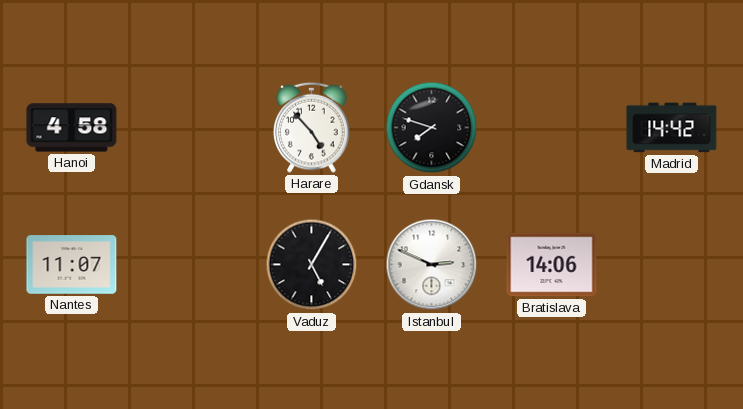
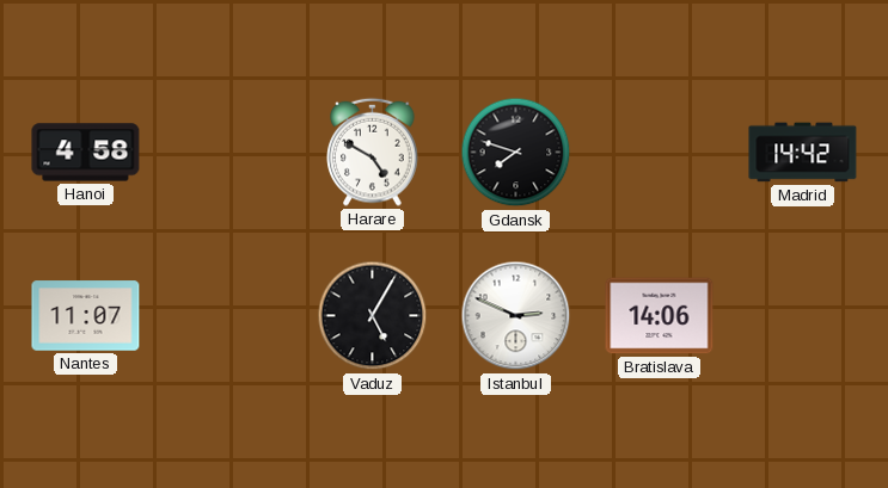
Harare: 4:53 -> 4:50 (373, 152)
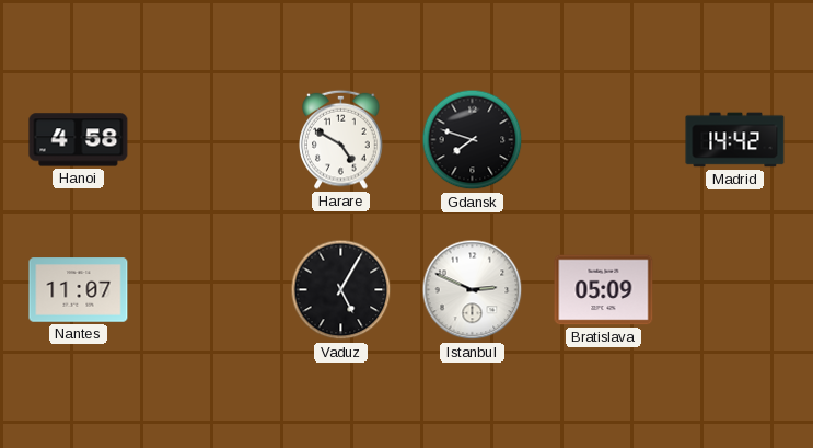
Bratislava: 14:06 -> 05:09 (604, 290)
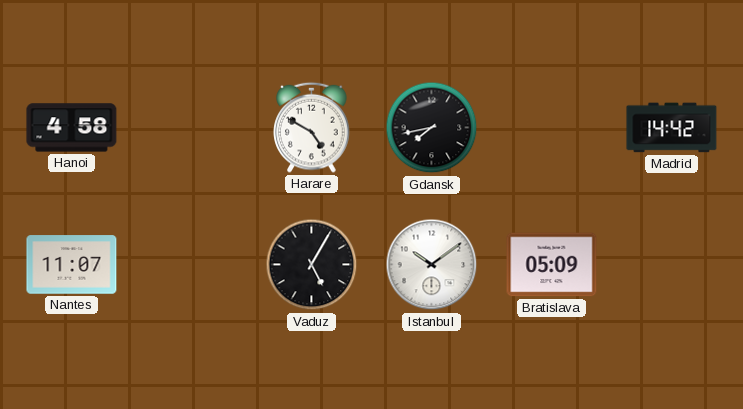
Gdansk: 7:48 -> 7:43 (432, 128)
Istanbul: 2:49 -> 10:09 (432, 265)
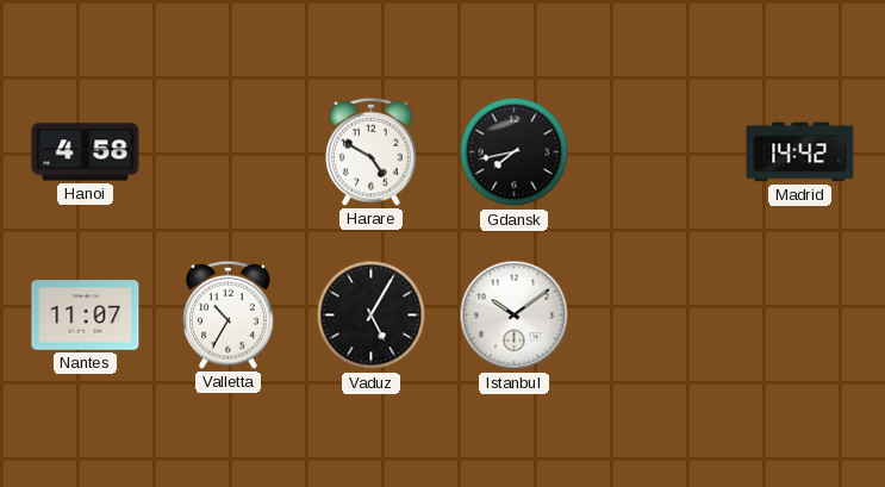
Valletta: none -> 10:35 (229, 314)
Bratislava: 05:09 -> none (552, 265)
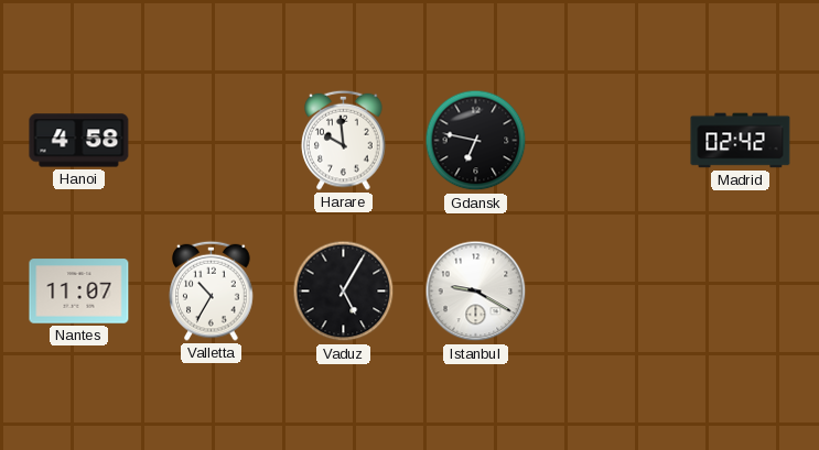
Harare: 4:50 -> 9:59 (344, 140)
Gdansk: 7:43 -> 6:47 (476, 141)
Madrid: 14:42 -> 02:42 (741, 141)
Istanbul: 10:09 -> 9:20 (476, 292)
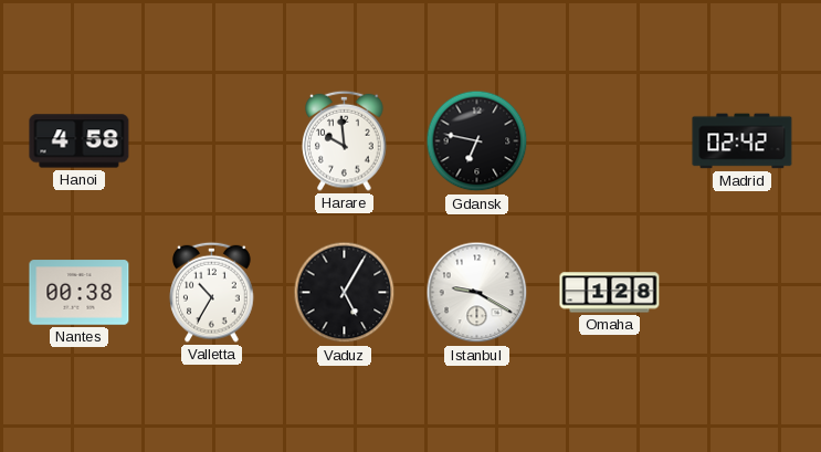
Nantes: 11:07 -> 00:38 (80, 293)
Omaha: none -> 1:28 (610, 293)
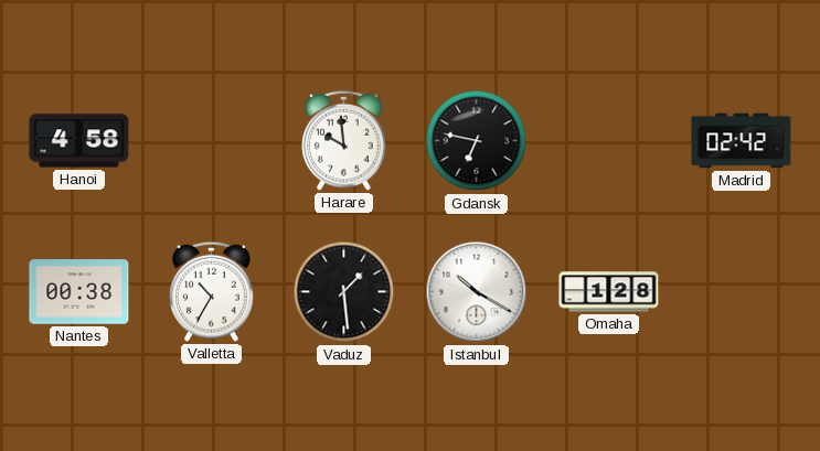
Vaduz: 5:05 -> 1:29 (344, 292)
Istanbul: 9:20 -> 10:20 (477, 292)
